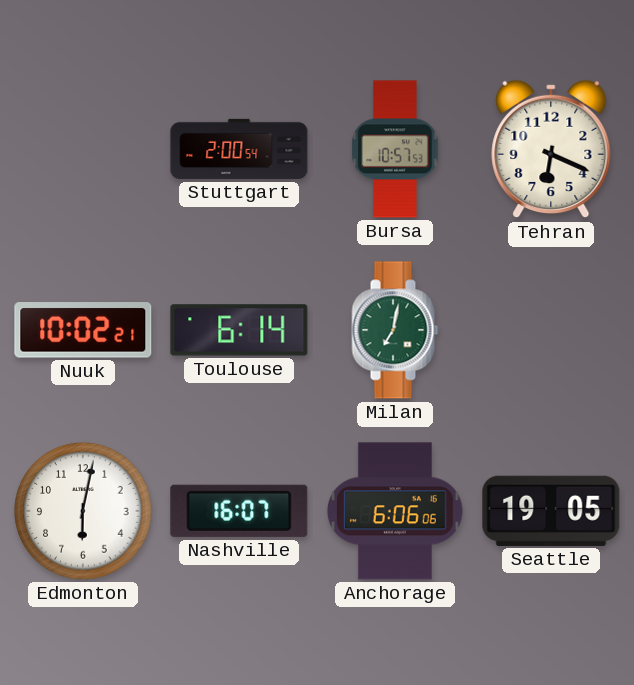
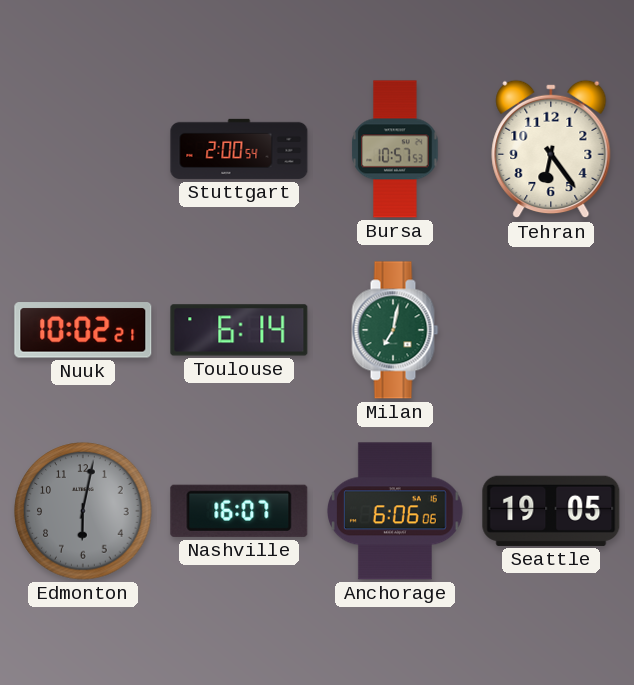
Tehran: 6:19 -> 6:24 (551, 149)
Edmonton dial: white -> grey (83, 511)
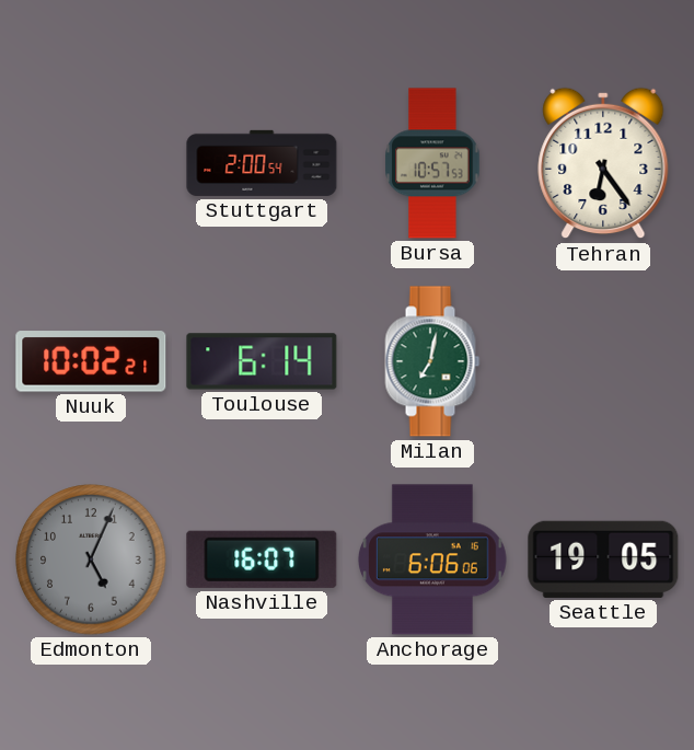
Edmonton: 6:02 -> 5:04 (91, 559)
